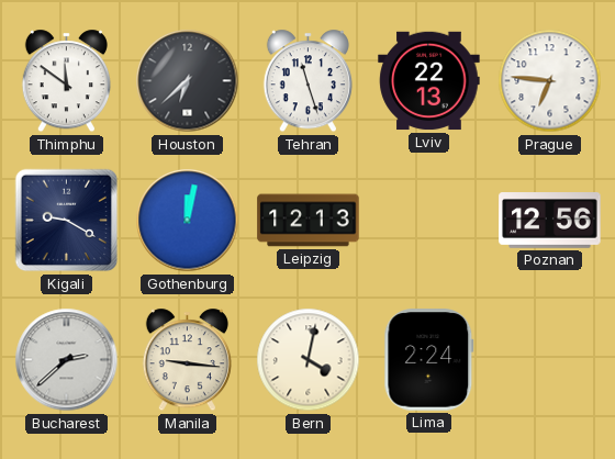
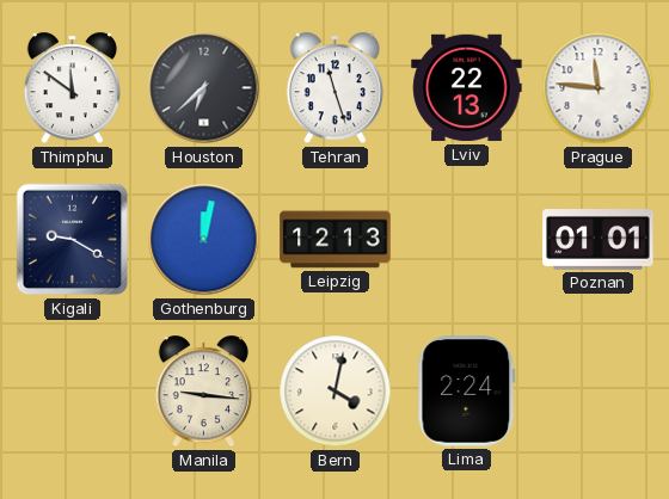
Prague: 6:46 -> 11:46 (599, 88)
Poznan: 12:56 -> 01:01 (599, 240)
Bucharest: 2:38 -> none (67, 360)
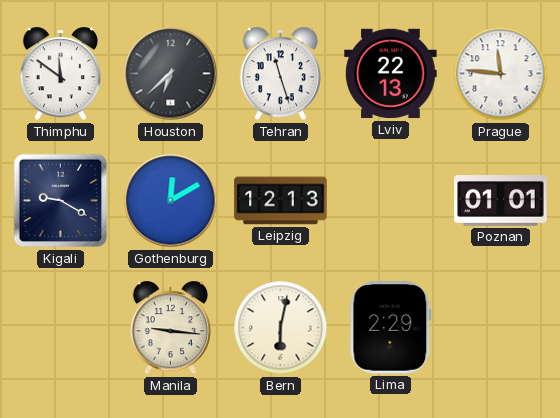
Gothenburg: 12:02 -> 12:10 (171, 201)
Bern: 4:02 -> 6:02 (281, 328)
Lima: 2:24 -> 2:29 (391, 328)
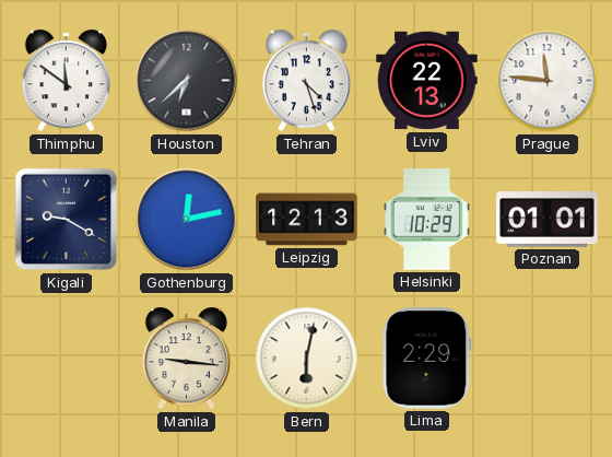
Tehran: 11:27 -> 4:27 (306, 81)
Gothenburg: 12:10 -> 12:13 (187, 220)
Helsinki: none -> 10:29 (426, 220)
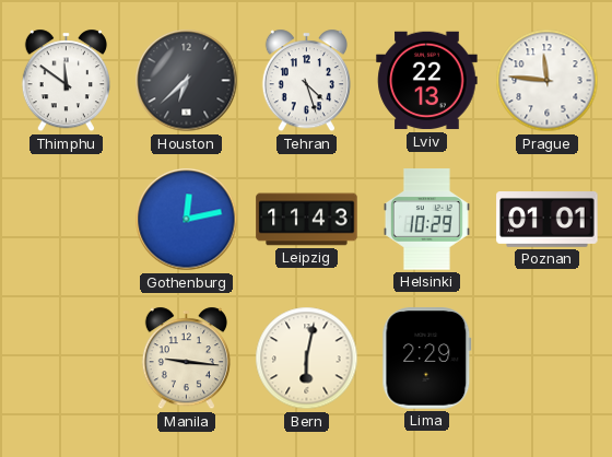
Kigali: 9:20 -> none (67, 220)
Leipzig: 12:13 -> 11:43 (307, 220)
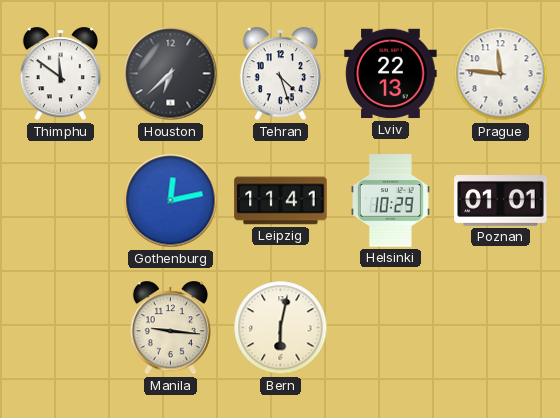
Leipzig: 11:43 -> 11:41 (281, 201)
Lima: 2:29 -> none (427, 359)
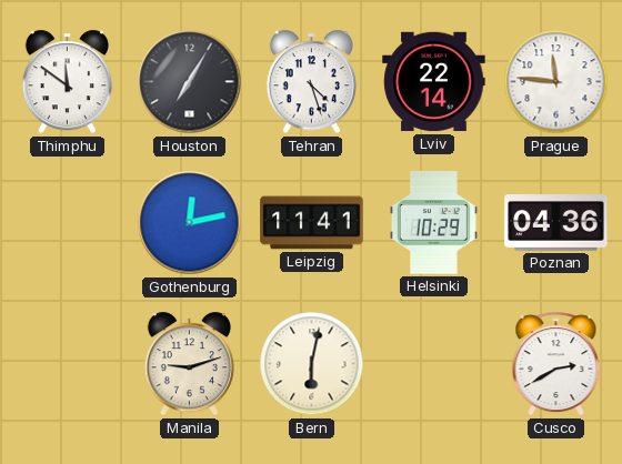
Houston: 6:38 -> 7:05 (190, 82)
Lviv: 22:13 -> 22:14 (434, 82)
Poznan: 01:01 -> 04:36 (556, 223)
Manila: 9:16 -> 9:12 (189, 364)
Cusco: none -> 2:40 (556, 364)
